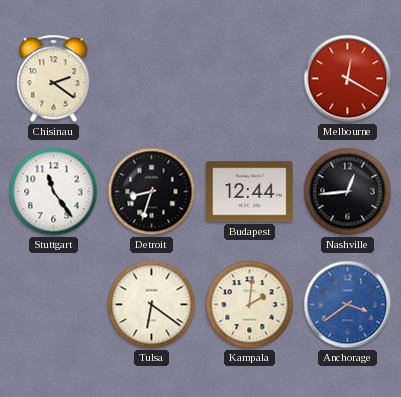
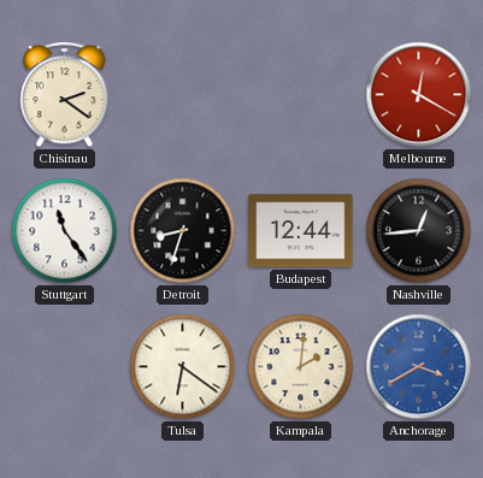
Anchorage: 3:39 -> 3:40 (419, 367)
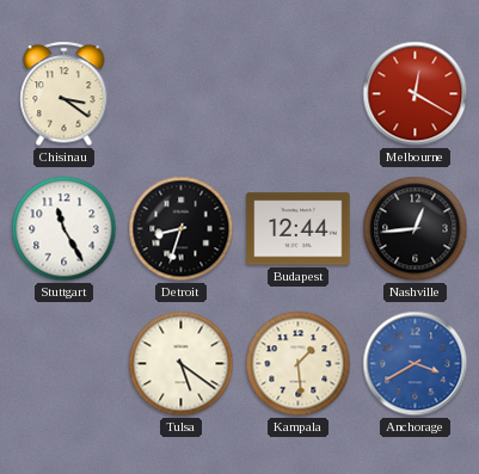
Chisinau: 2:21 -> 3:21 (65, 94)
Stuttgart: 11:24 -> 11:25 (65, 229)
Tulsa: 6:21 -> 5:21 (182, 364)
Kampala: 2:01 -> 1:29 (299, 364)
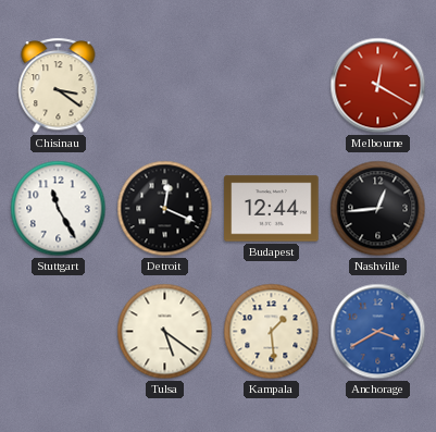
Detroit: 8:33 -> 12:19 (165, 209)
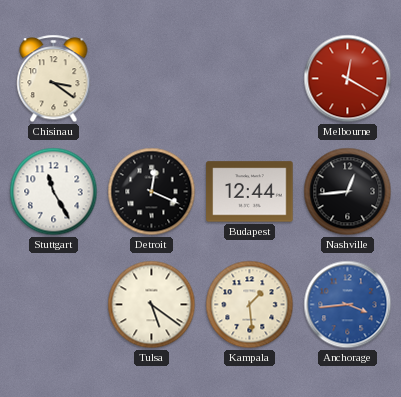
Anchorage: 3:40 -> 3:44 (348, 305)
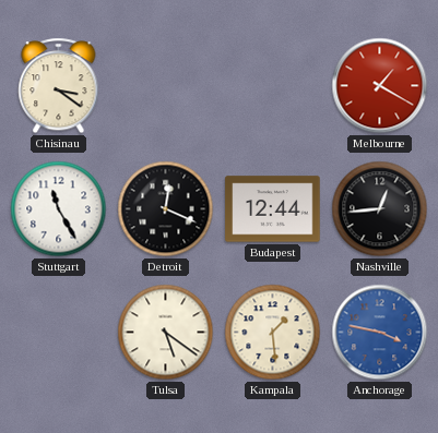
Melbourne: 12:20 -> 1:20 (380, 86)
Anchorage: 3:44 -> 3:47 (380, 333)
